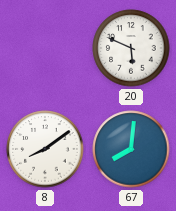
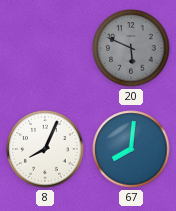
20 dial: white -> grey (131, 48)
8: 8:09 -> 8:04 (45, 149)
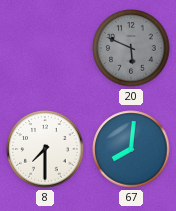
8: 8:04 -> 7:30 (45, 149)
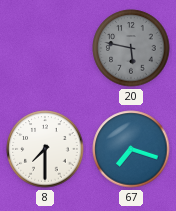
20: 5:49 -> 5:47 (131, 48)
67: 8:01 -> 7:18 (131, 149)
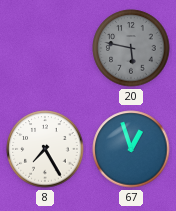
8: 7:30 -> 7:25 (45, 149)
67: 7:18 -> 12:57 (131, 149)
